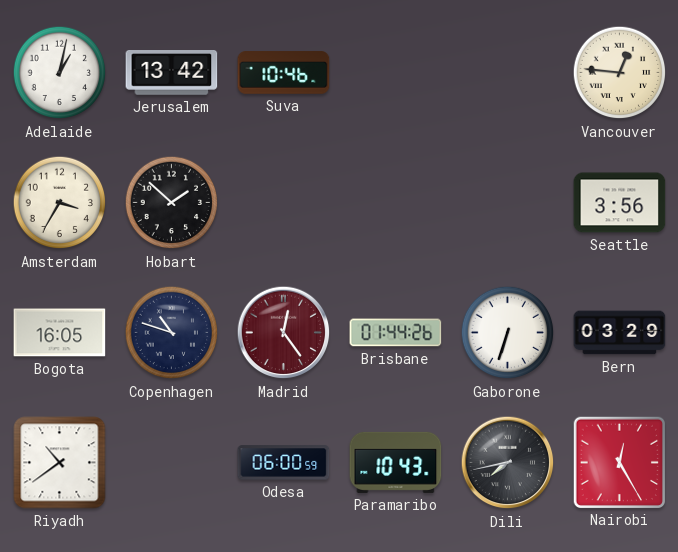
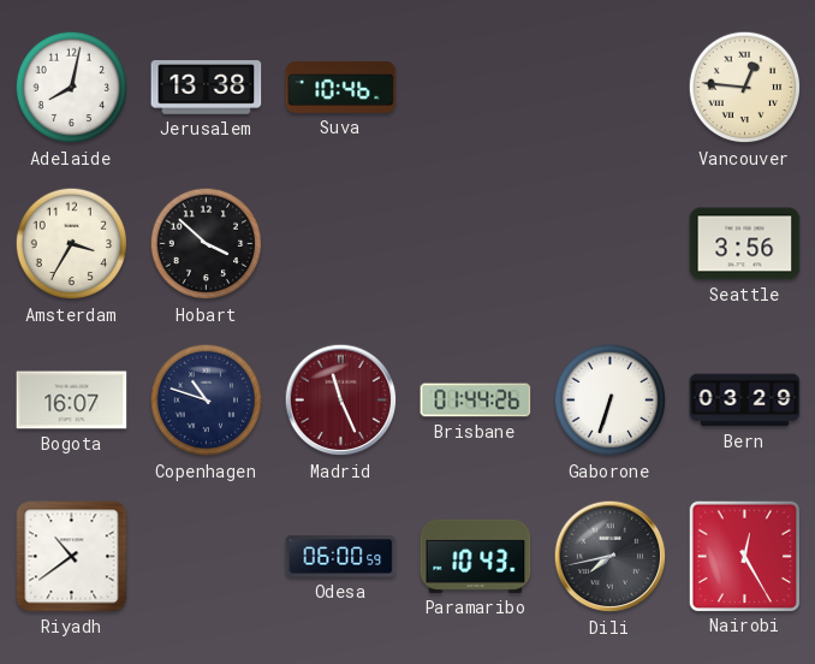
Adelaide: 1:02 -> 8:02 (72, 88)
Jerusalem: 13:42 -> 13:38 (207, 88)
Hobart: 1:52 -> 3:52 (207, 244)
Bogota: 16:05 -> 16:07 (72, 401)
Madrid: 12:24 -> 11:26 (341, 401)
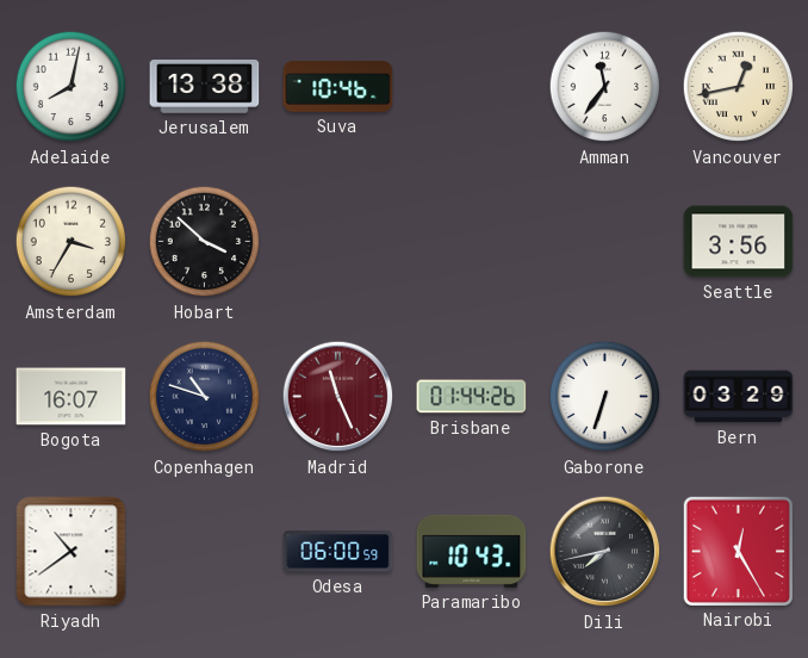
Amman: none -> 11:36 (605, 87)
Vancouver: 12:46 -> 12:43 (739, 87)
